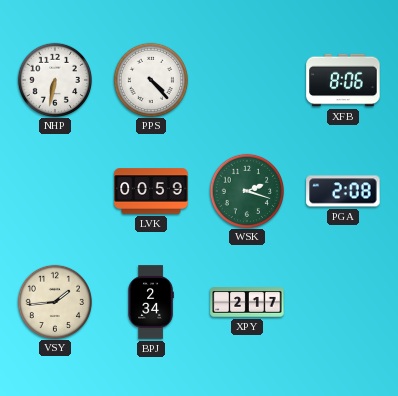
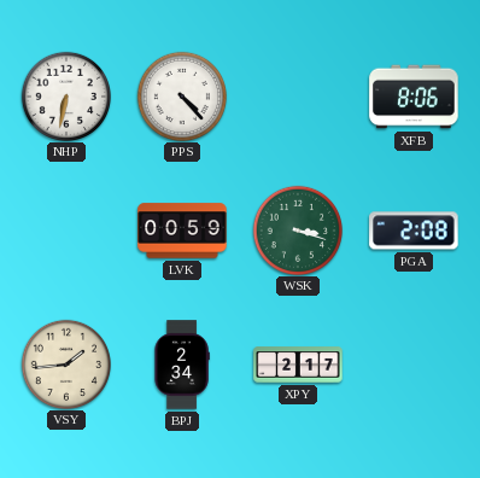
WSK: 2:18 -> 3:18 (297, 229)
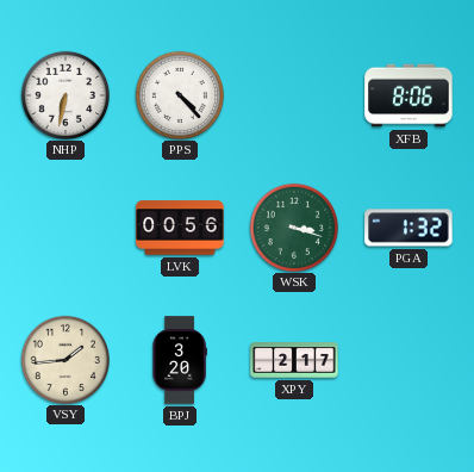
LVK: 00:59 -> 00:56 (180, 228)
PGA: 2:08 -> 1:32 (408, 228)
BPJ: 2:34 -> 3:20 (180, 360)
